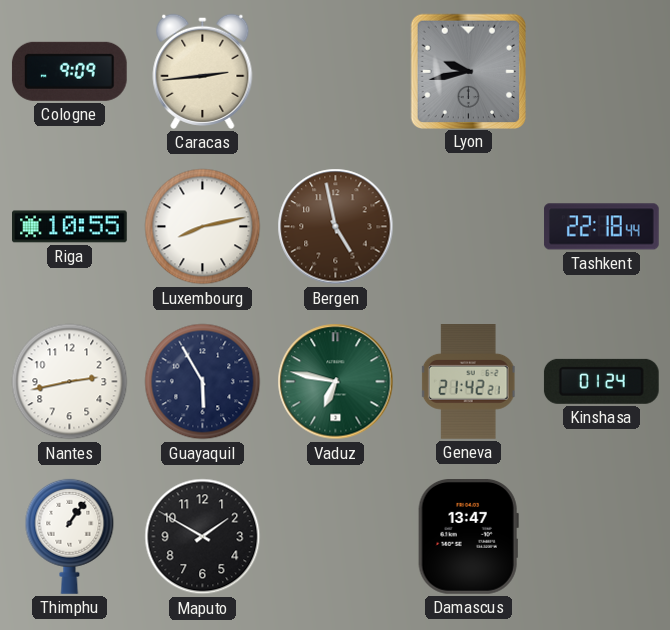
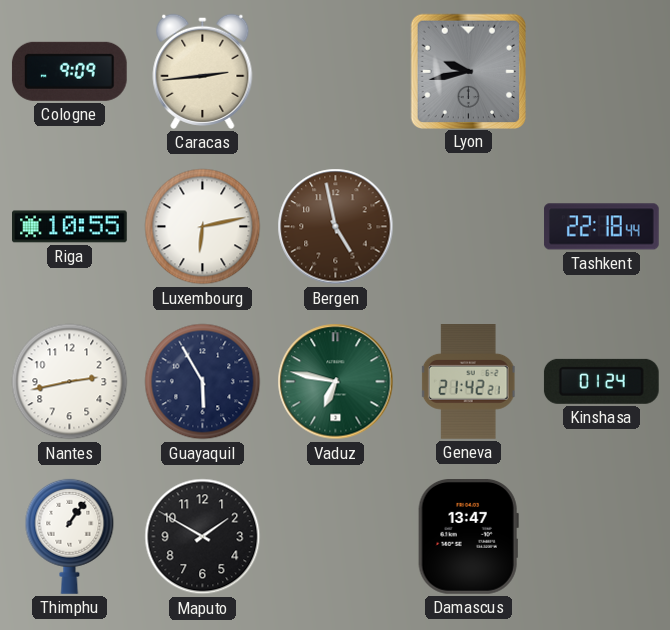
Luxembourg: 8:13 -> 6:13 (203, 227)
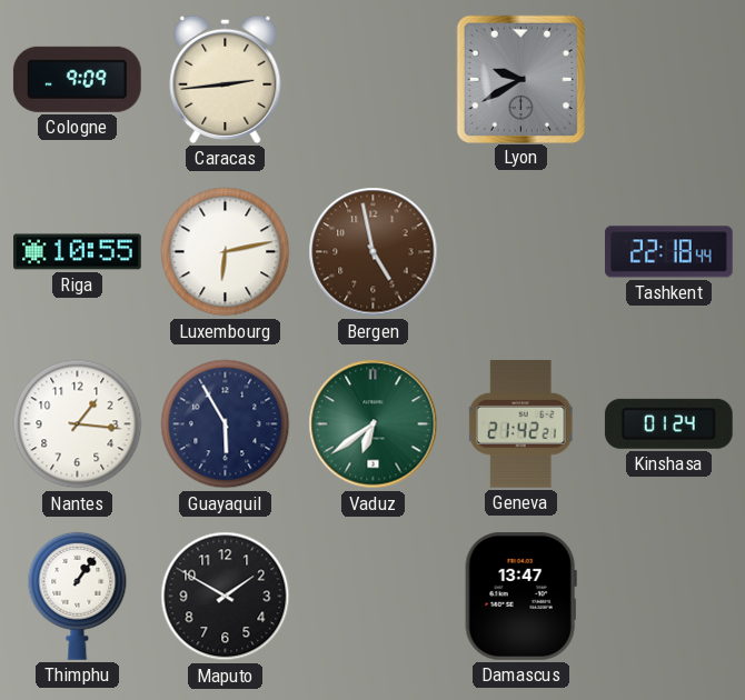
Lyon: 9:43 -> 9:40 (520, 79)
Nantes: 2:43 -> 1:16 (78, 424)
Vaduz: 6:47 -> 6:39 (374, 424)
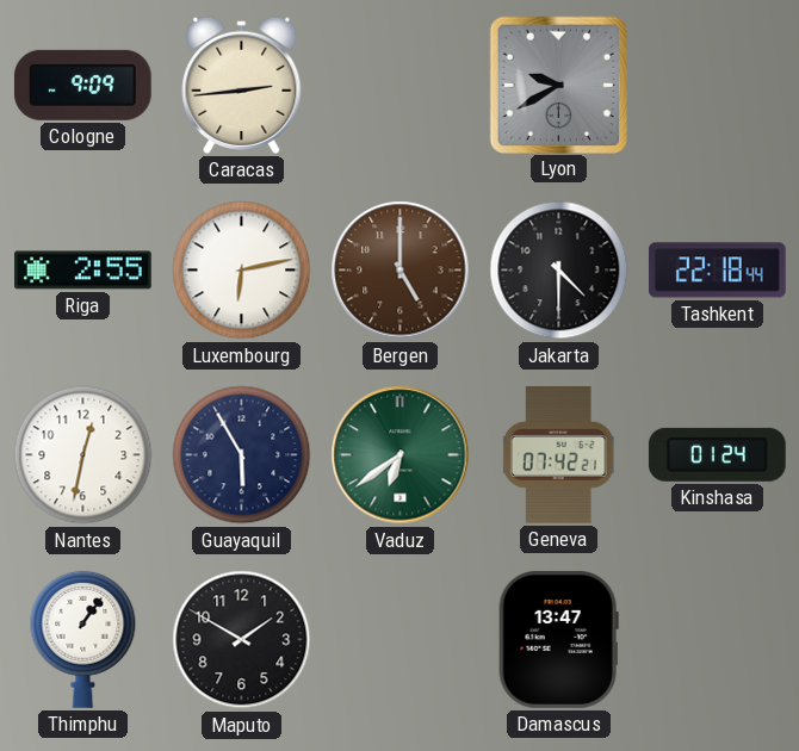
Riga: 10:55 -> 2:55 (83, 271)
Bergen: 4:58 -> 5:00 (401, 271)
Jakarta: none -> 4:30 (559, 271)
Nantes: 1:16 -> 12:32 (83, 455)
Geneva: 21:42 -> 07:42 (558, 455)
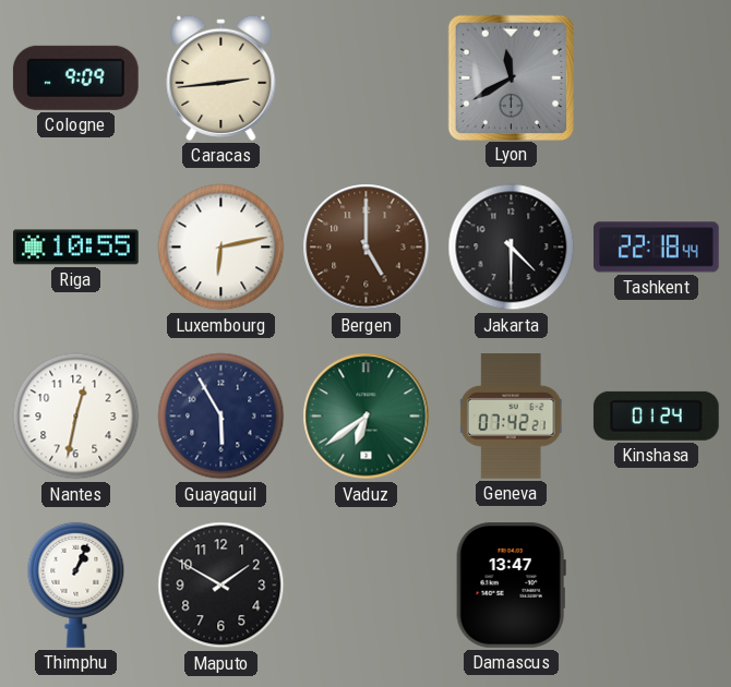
Lyon: 9:40 -> 11:40 (511, 77)
Riga: 2:55 -> 10:55 (76, 248)
Thimphu: 1:06 -> 1:04 (76, 584)
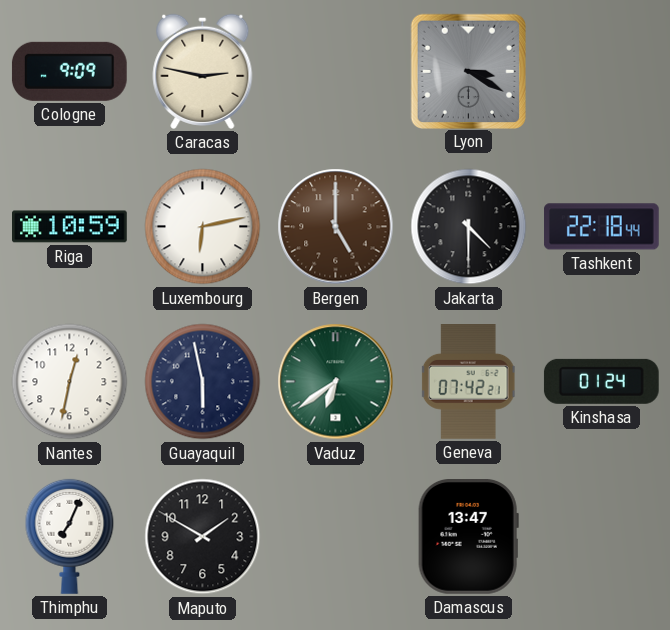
Caracas: 2:44 -> 2:47 (203, 71)
Lyon: 11:40 -> 3:20 (468, 71)
Riga: 10:55 -> 10:59 (70, 227)
Guayaquil: 5:55 -> 5:58 (203, 382)
Thimphu: 1:04 -> 7:04 (70, 536)
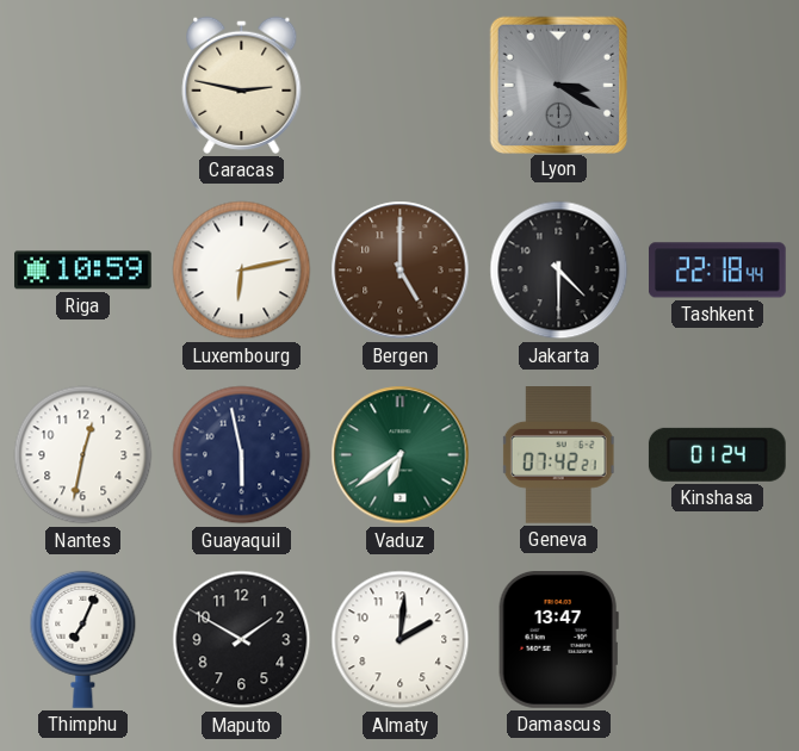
Cologne: 9:09 -> none (69, 71)
Almaty: none -> 2:01 (401, 640)
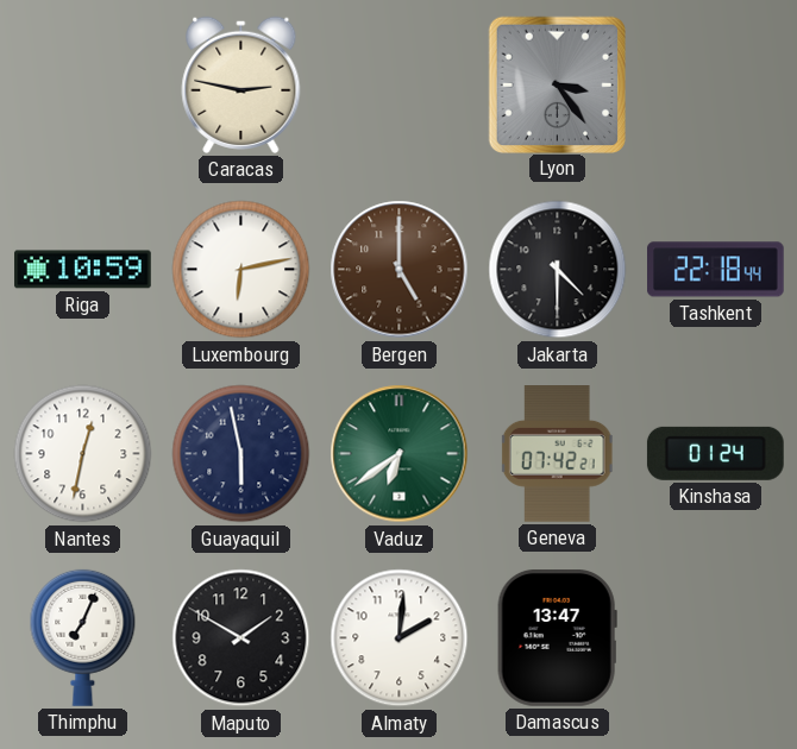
Lyon: 3:20 -> 3:24 (557, 84)
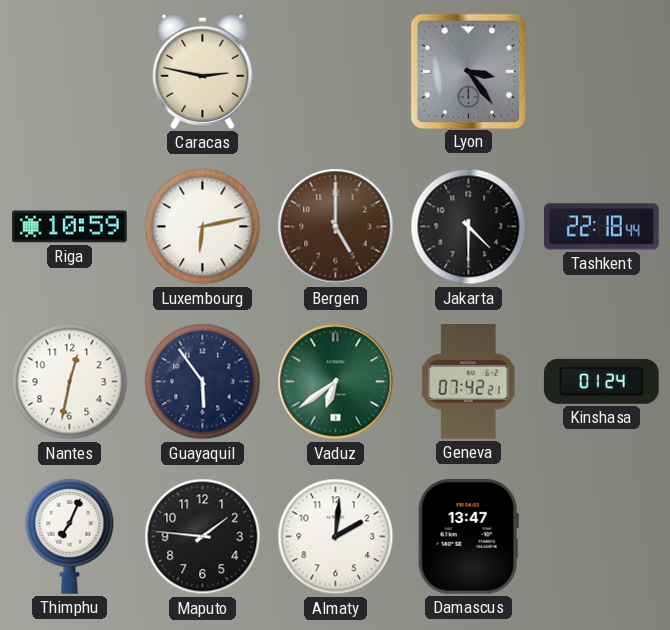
Guayaquil: 5:58 -> 5:54 (203, 382)
Maputo: 1:50 -> 1:46 (203, 537)
